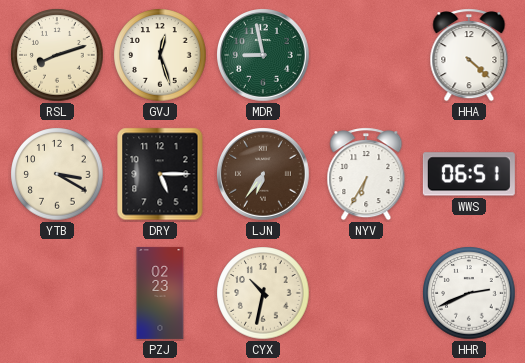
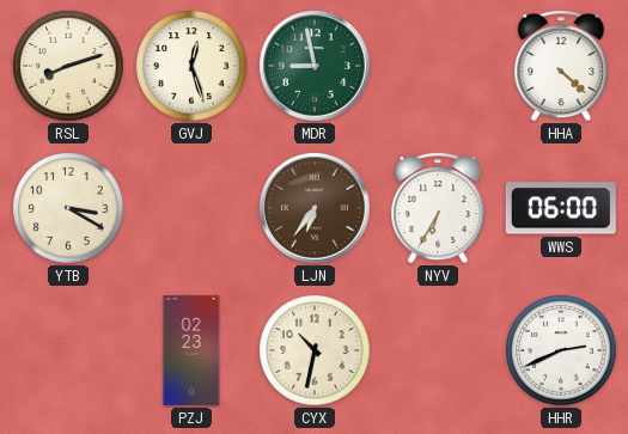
DRY: 5:15 -> none (160, 174)
WWS: 06:51 -> 06:00 (561, 208)
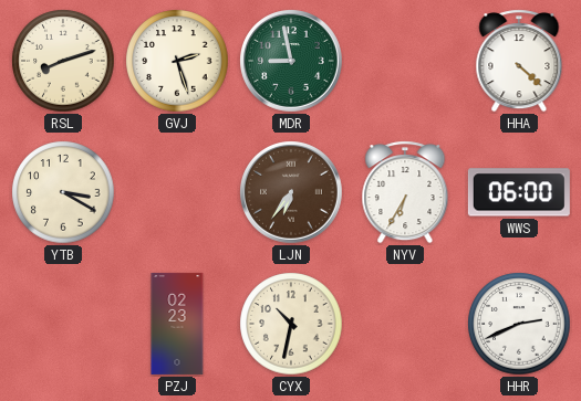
GVJ: 12:27 -> 2:27 (177, 61)
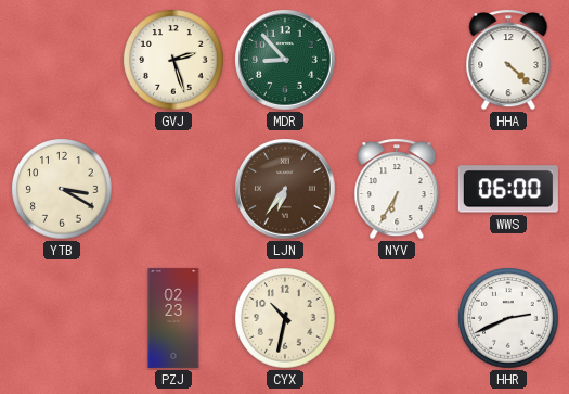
RSL: 8:12 -> none (63, 61)
MDR: 8:58 -> 8:53 (286, 61)
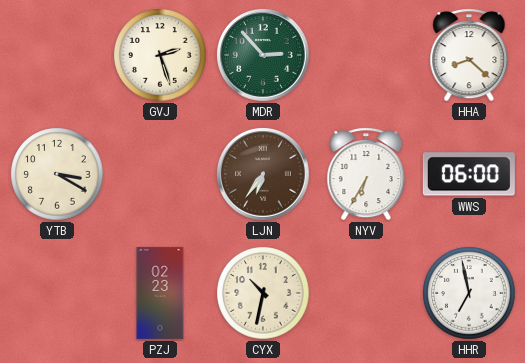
MDR: 8:53 -> 2:53 (264, 56)
HHA: 4:22 -> 8:22 (469, 55)
HHR: 2:41 -> 6:58 (469, 293)
